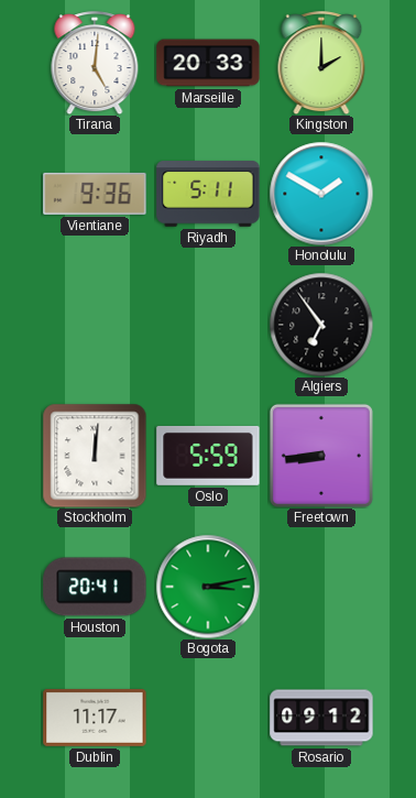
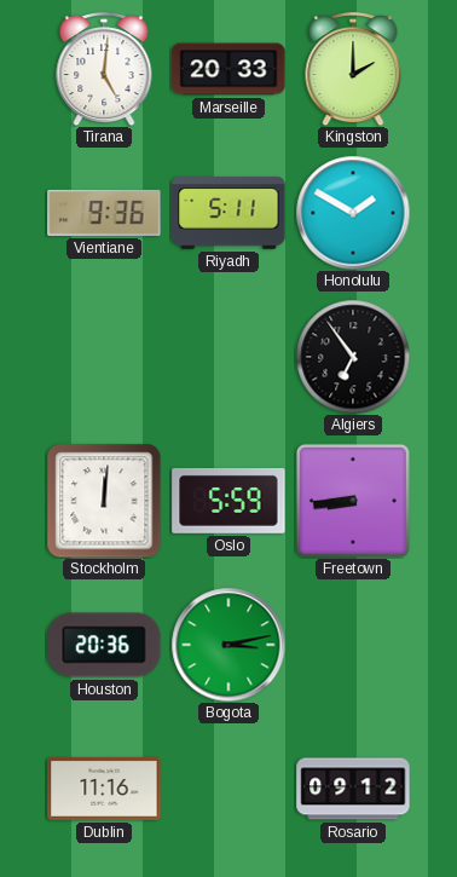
Houston: 20:41 -> 20:36 (104, 645)
Dublin: 11:17 -> 11:16 (104, 789)
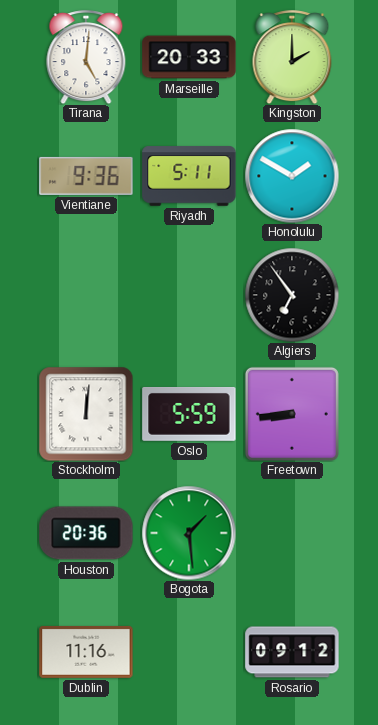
Bogota: 3:13 -> 1:29 (189, 533)
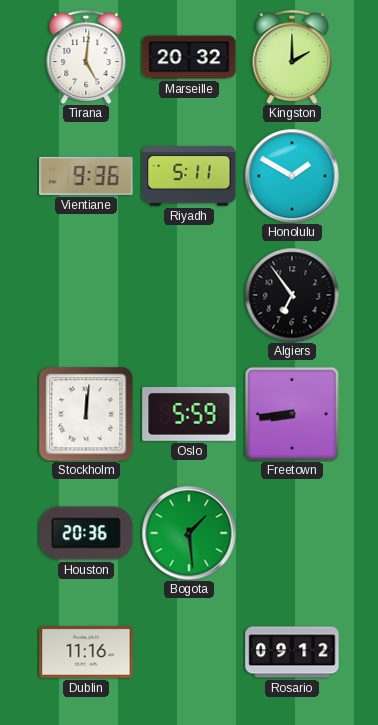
Marseille: 20:33 -> 20:32 (189, 57)
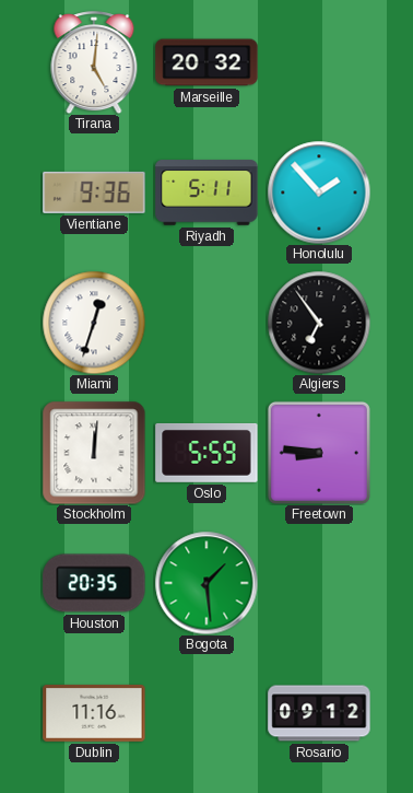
Kingston: 2:00 -> none (292, 57)
Honolulu: 1:50 -> 1:53 (319, 193)
Miami: none -> 12:33 (94, 323)
Freetown: 8:44 -> 8:46 (319, 453)
Houston: 20:36 -> 20:35 (94, 583)
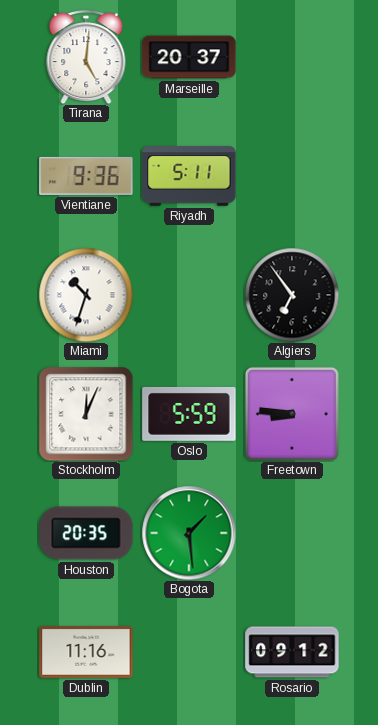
Marseille: 20:32 -> 20:37 (189, 57)
Honolulu: 1:53 -> none (319, 193)
Miami: 12:33 -> 10:33 (86, 295)
Stockholm: 12:01 -> 12:04 (86, 414)
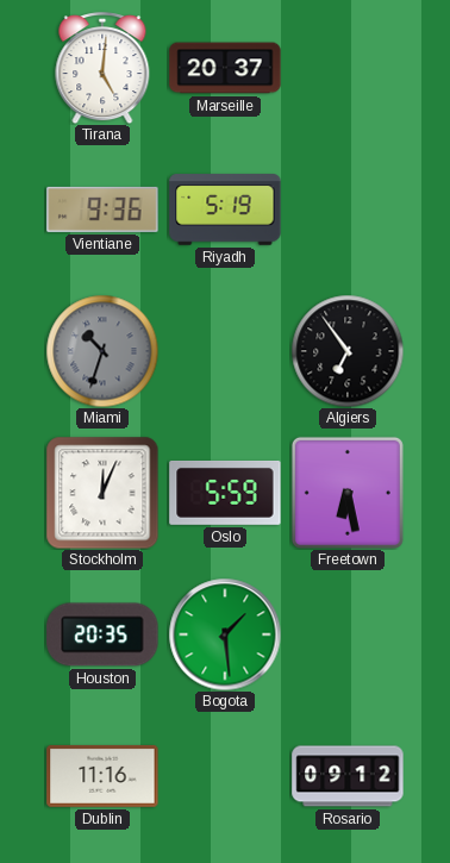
Riyadh: 5:11 -> 5:19 (225, 210)
Miami dial: white -> grey (102, 351)
Freetown: 8:46 -> 6:28 (348, 493)
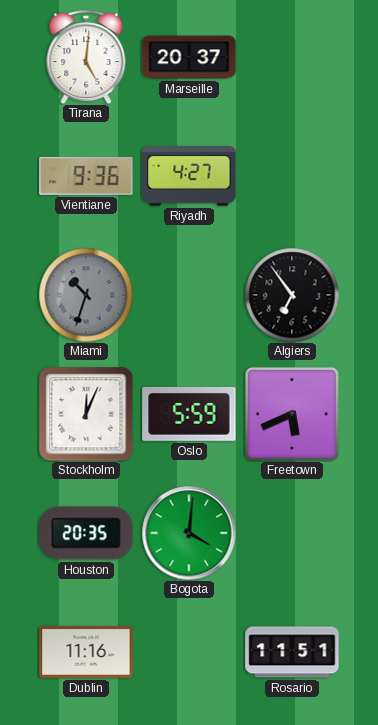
Riyadh: 5:19 -> 4:27 (189, 176)
Freetown: 6:28 -> 5:41 (292, 414)
Bogota: 1:29 -> 4:01 (189, 533)
Rosario: 09:12 -> 11:51 (292, 652)
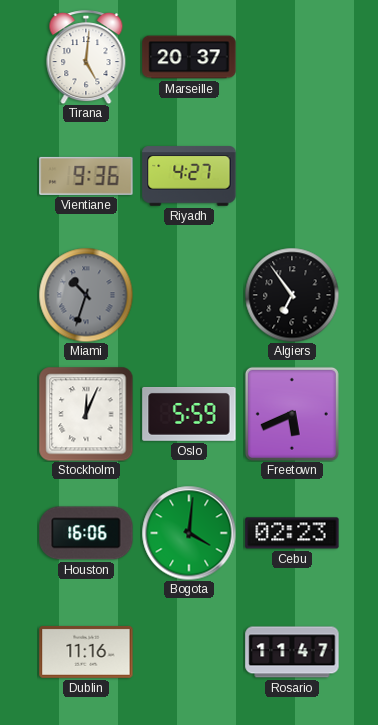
Houston: 20:35 -> 16:06 (86, 533)
Cebu: none -> 02:23 (292, 533)
Rosario: 11:51 -> 11:47 (292, 652)
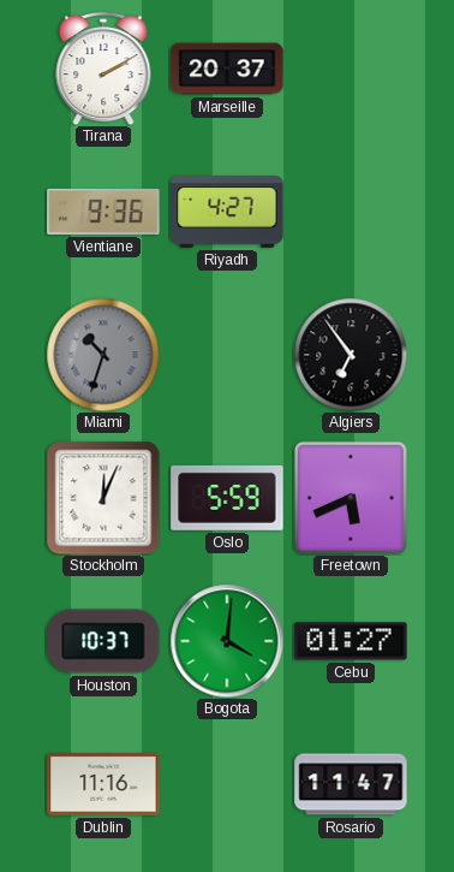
Tirana: 5:01 -> 2:10 (103, 69)
Houston: 16:06 -> 10:37 (103, 641)
Cebu: 02:23 -> 01:27 (351, 641)
